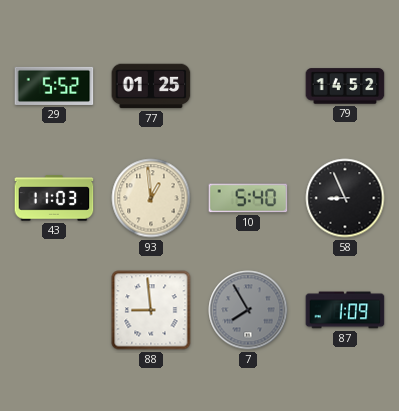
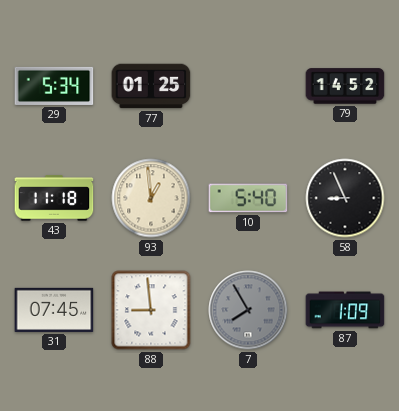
29: 5:52 -> 5:34 (54, 86)
43: 11:03 -> 11:18 (54, 198)
31: none -> 07:45 (54, 310)
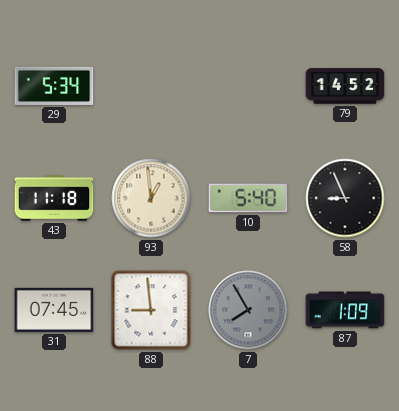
77: 01:25 -> none (151, 86)
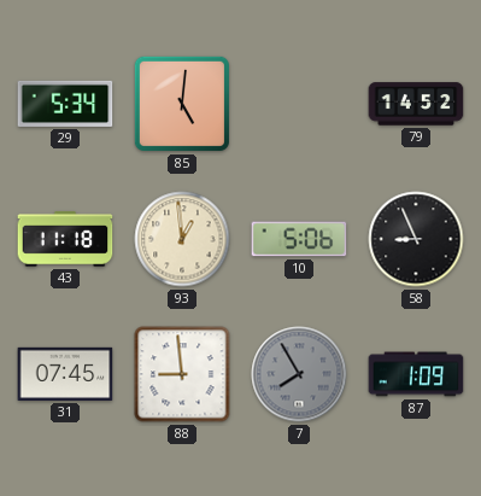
85: none -> 5:01 (182, 104)
10: 5:40 -> 5:06 (299, 239)
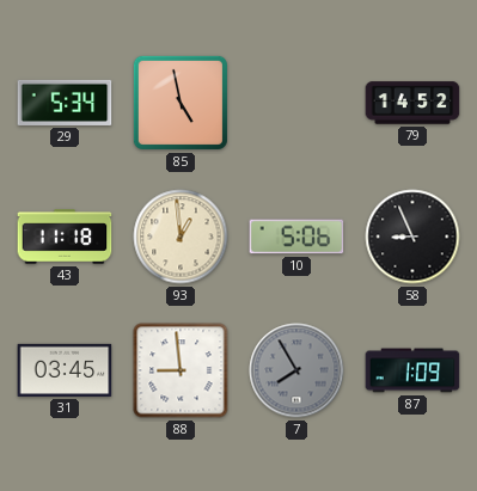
85: 5:01 -> 4:58 (181, 103)
31: 07:45 -> 03:45 (65, 370)
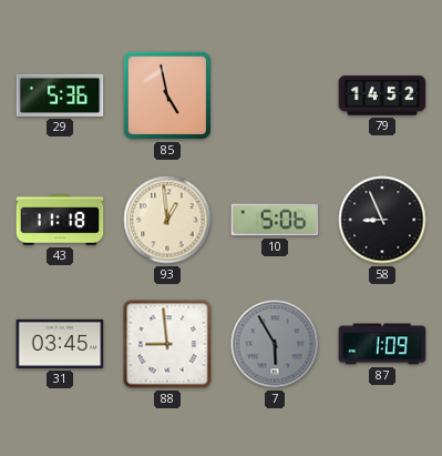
29: 5:34 -> 5:36 (60, 95)
7: 7:55 -> 5:55 (275, 344)
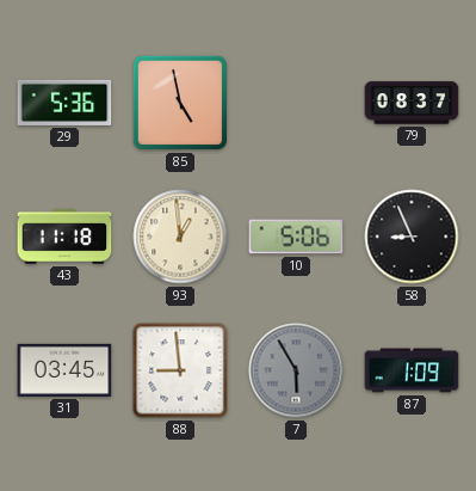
79: 14:52 -> 08:37 (412, 103)
